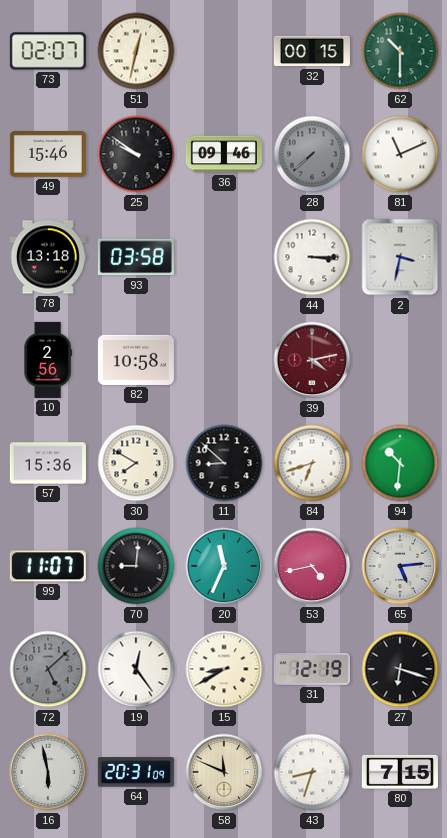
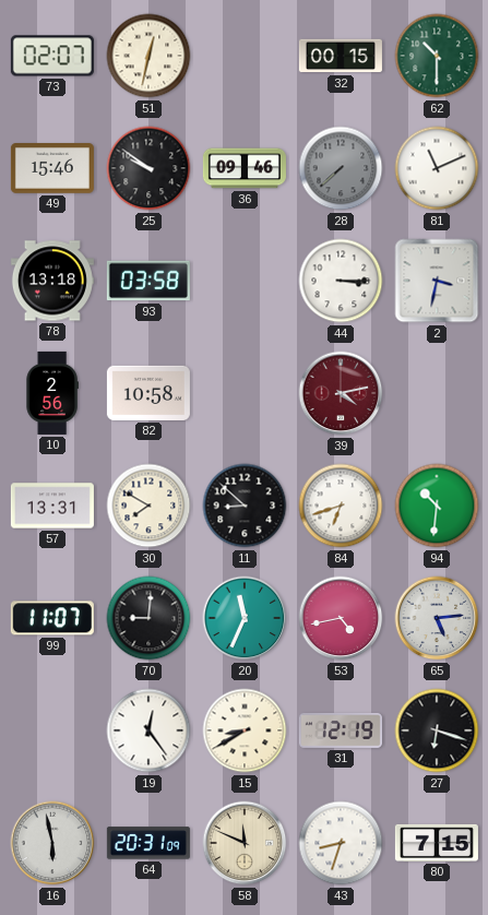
57: 15:36 -> 13:31 (52, 506)
72: 5:08 -> none (48, 669)
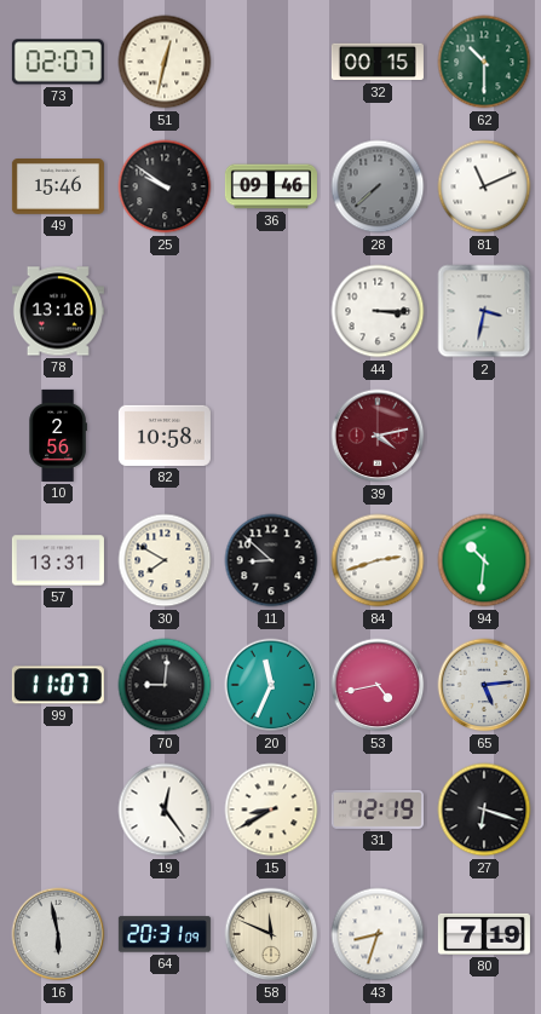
93: 03:58 -> none (148, 281)
84: 6:42 -> 2:42 (378, 560)
80: 7:15 -> 7:19 (484, 934)
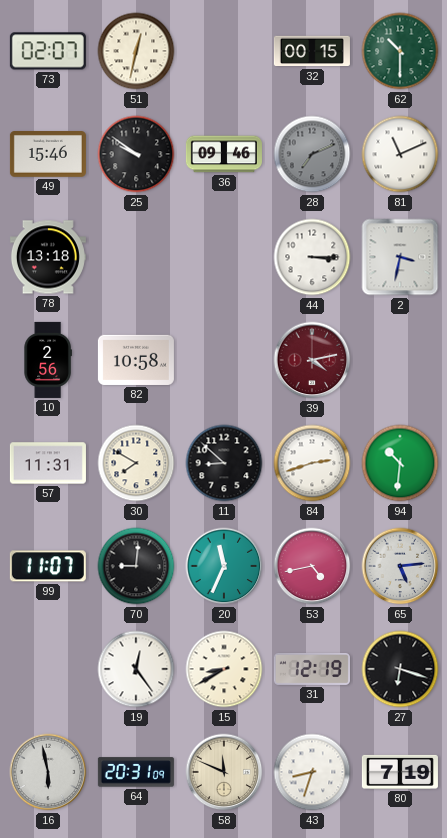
28: 7:38 -> 7:11 (312, 154)
57: 13:31 -> 11:31 (48, 463)
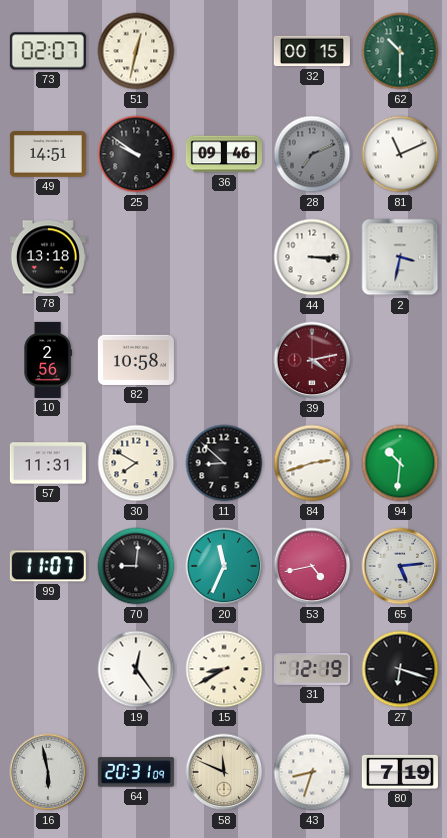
49: 15:46 -> 14:51 (48, 155)
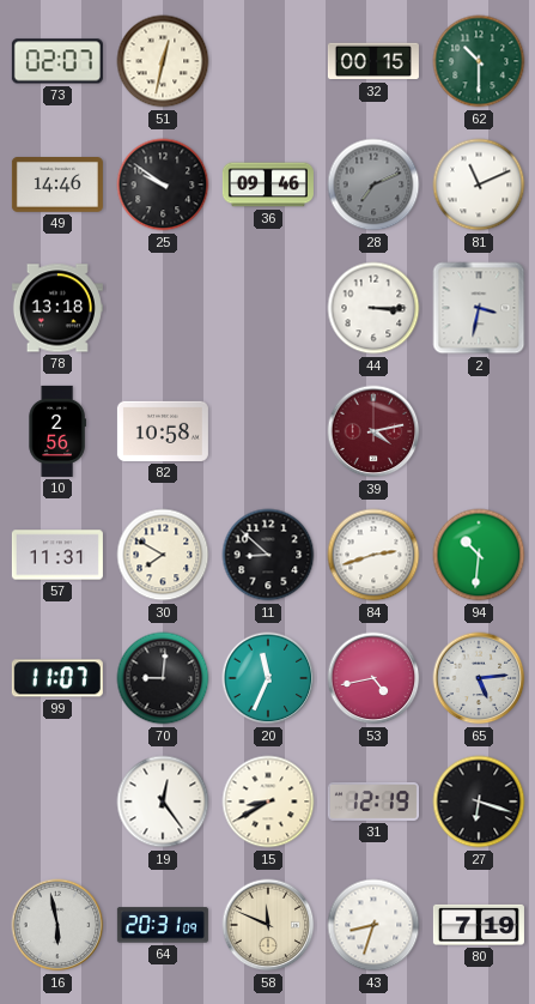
49: 14:51 -> 14:46 (57, 186)
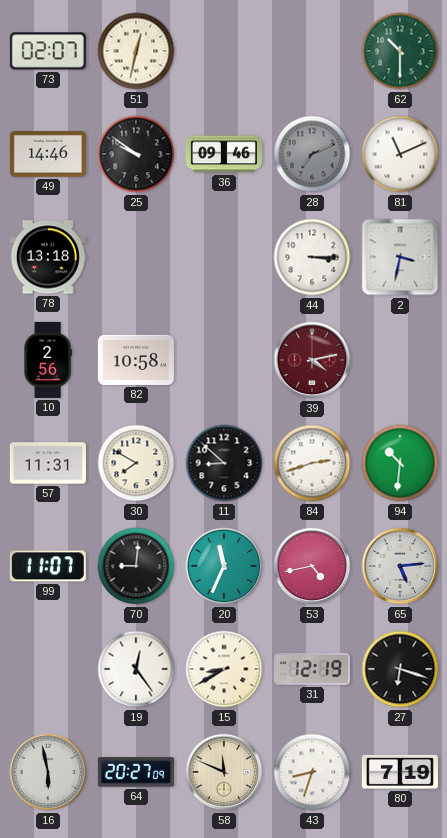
32: 00:15 -> none (373, 61)
64: 20:31 -> 20:27 (136, 772)
